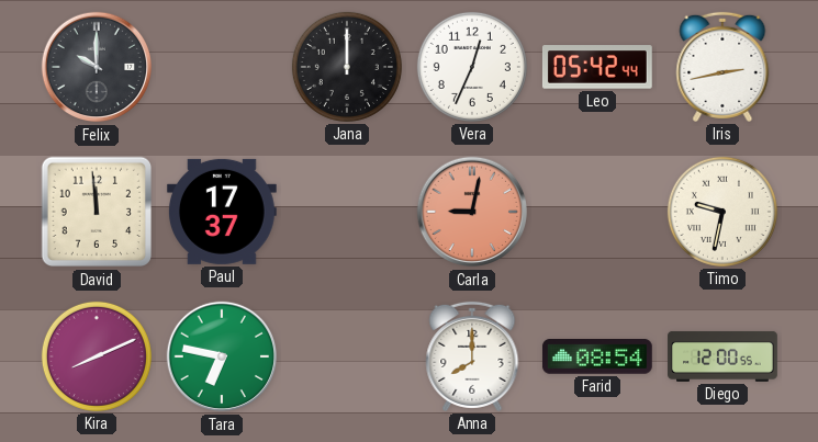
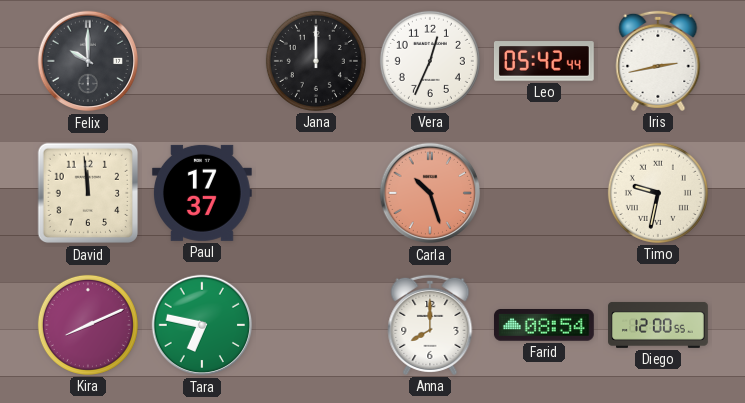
Carla: 9:02 -> 10:27 (430, 193)
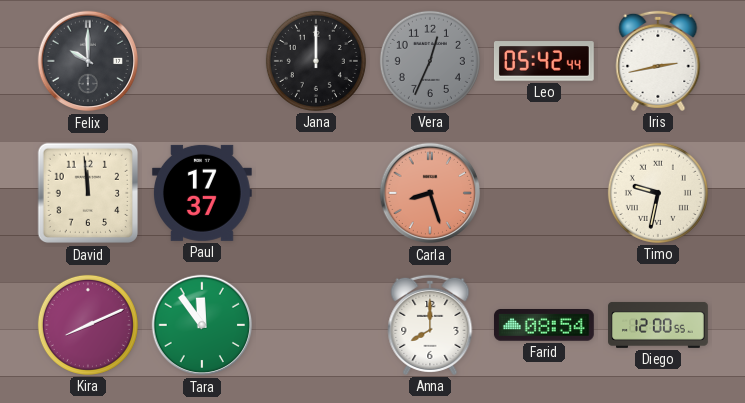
Vera dial: white -> grey (430, 61)
Carla: 10:27 -> 8:27 (430, 193)
Tara: 6:47 -> 11:54 (202, 325)
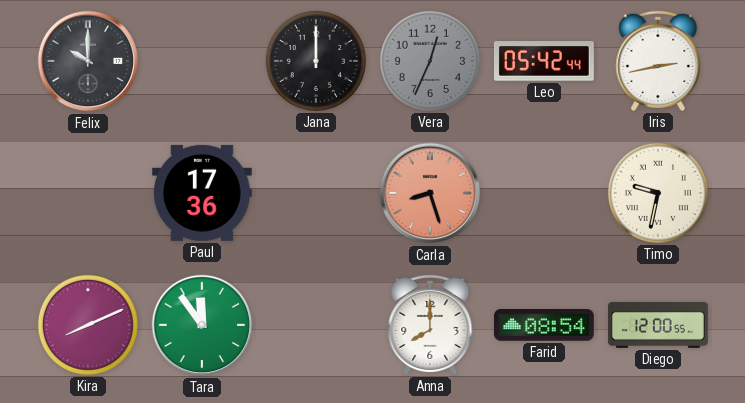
David: 11:59 -> none (88, 193)
Paul: 17:37 -> 17:36 (202, 193)
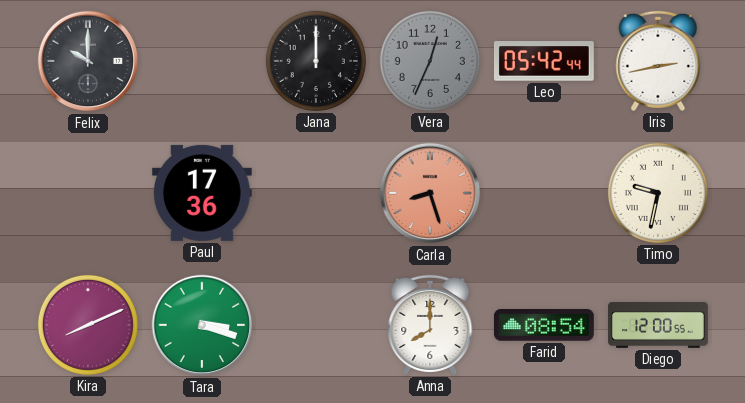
Tara: 11:54 -> 3:18 (202, 325)
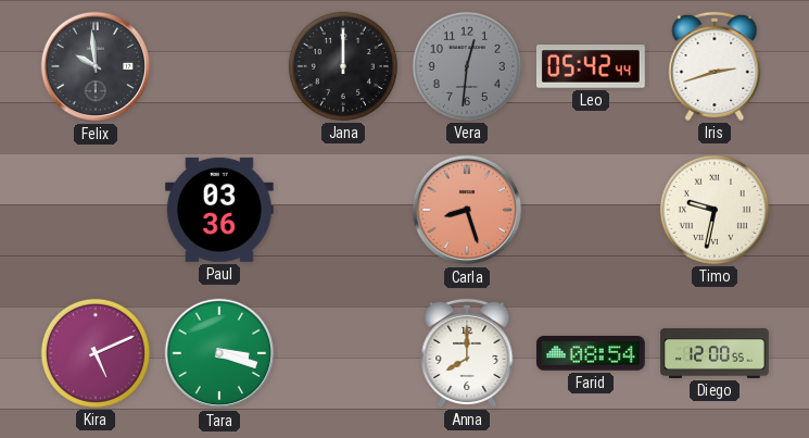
Felix: 10:00 -> 9:59 (96, 66)
Vera: 12:34 -> 12:31 (467, 66)
Iris: 2:43 -> 2:42 (715, 66)
Paul: 17:36 -> 03:36 (219, 210)
Kira: 8:11 -> 5:11 (96, 353)
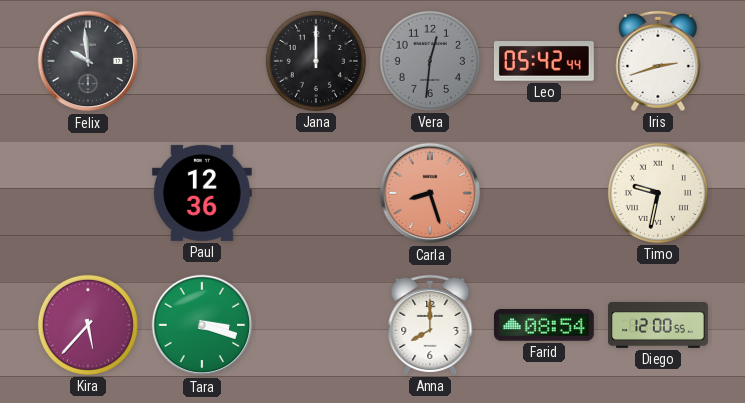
Paul: 03:36 -> 12:36 (202, 193)
Kira: 5:11 -> 5:37 (88, 325)
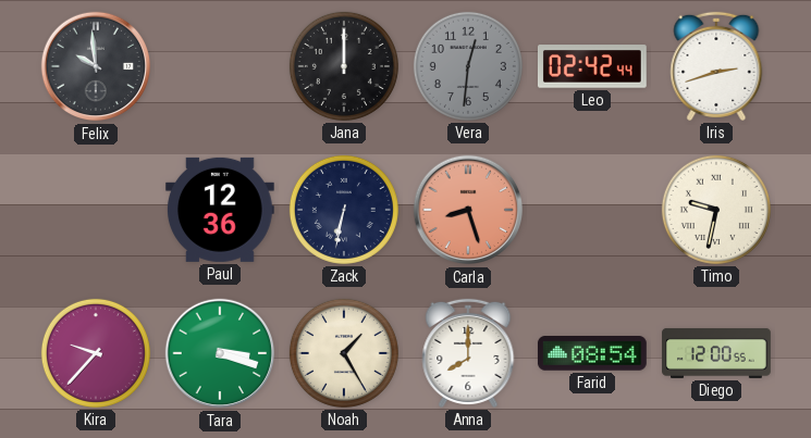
Leo: 05:42 -> 02:42 (592, 66)
Zack: none -> 6:32 (344, 210)
Kira: 5:37 -> 9:37 (96, 353)
Noah: none -> 1:25 (344, 353)
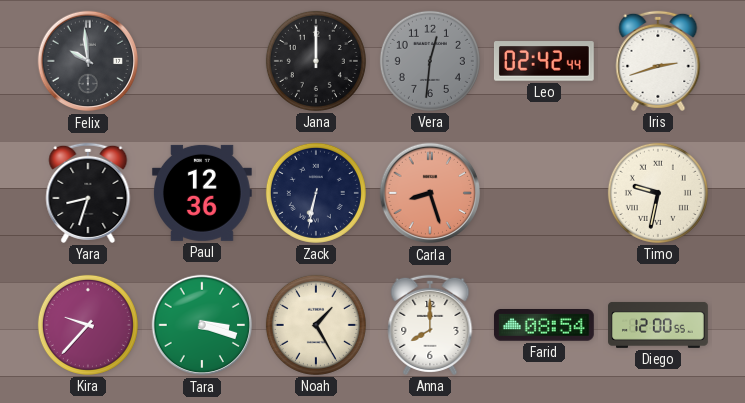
Yara: none -> 8:33 (88, 193)
